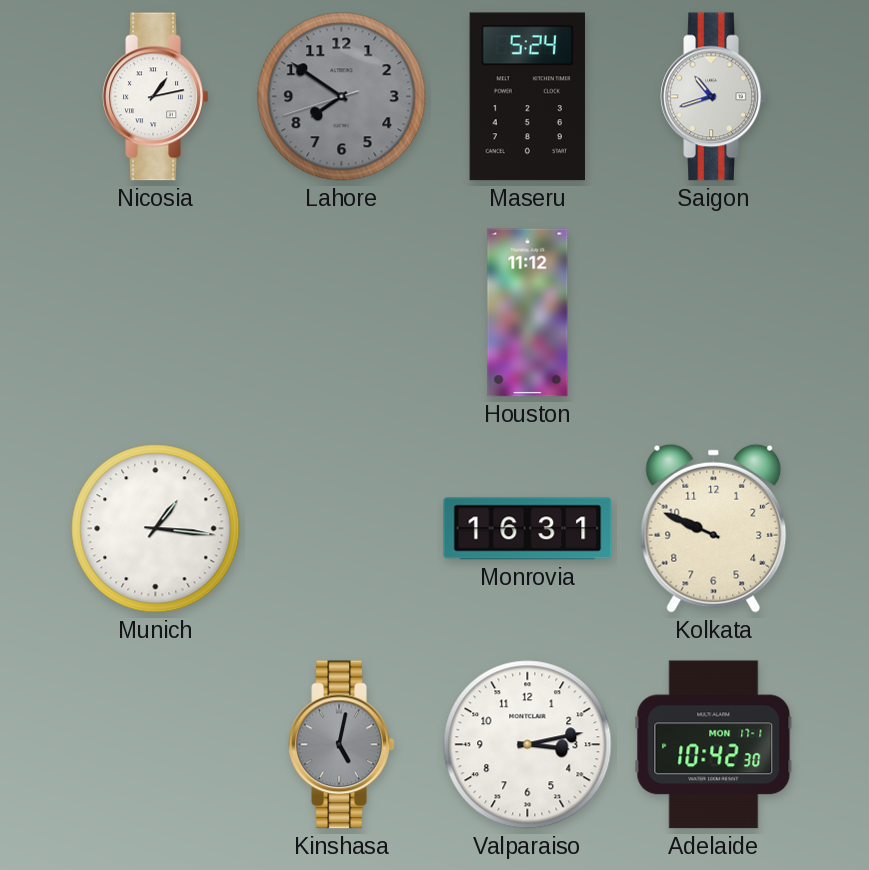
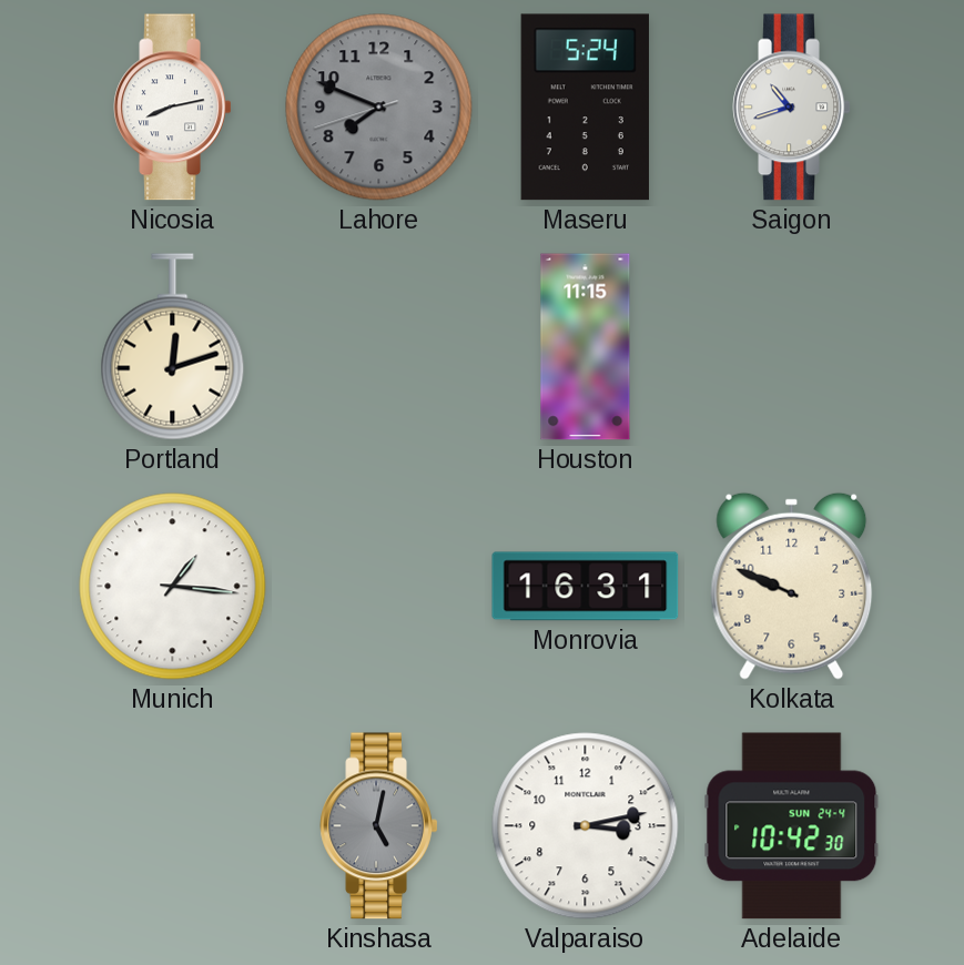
Nicosia: 1:13 -> 8:13 (173, 108)
Lahore: 7:50 -> 7:48 (379, 108)
Portland: none -> 12:12 (173, 347)
Houston: 11:12 -> 11:15 (586, 347)
Adelaide date: MON 17-1 -> SUN 24-4 (792, 826)
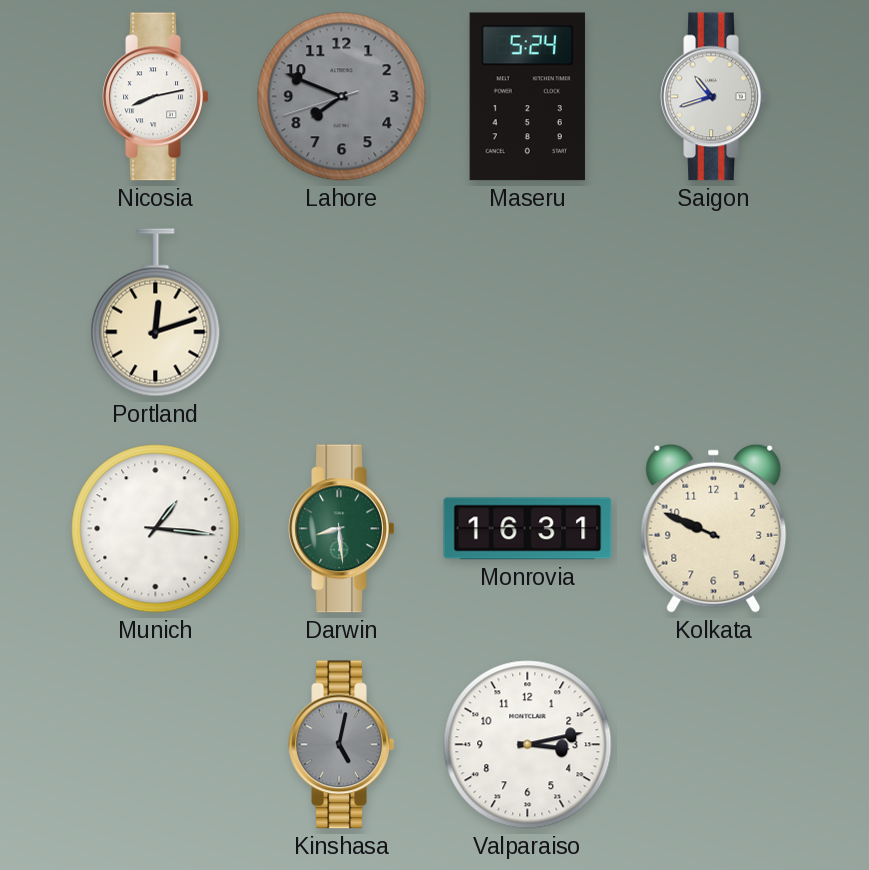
Houston: 11:15 -> none (586, 347)
Darwin: none -> 8:29 (342, 529)
Adelaide: 10:42 -> none (792, 826)
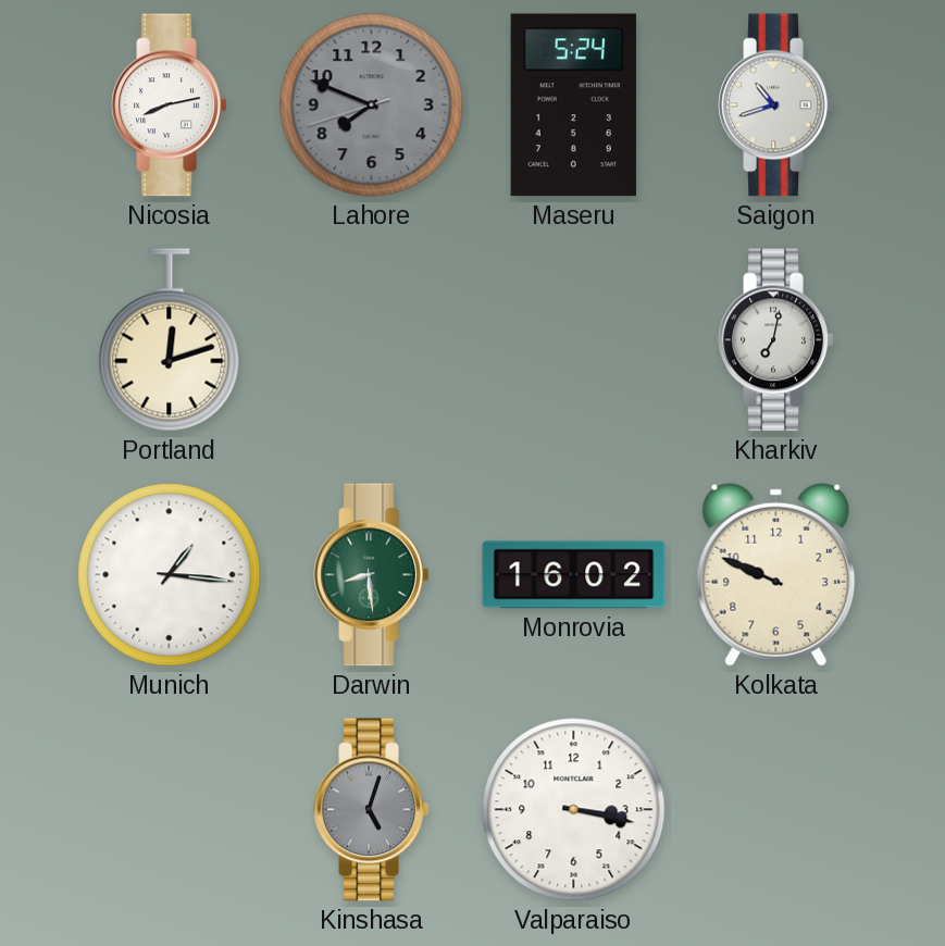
Kharkiv: none -> 7:02 (776, 340)
Monrovia: 16:31 -> 16:02 (574, 575)
Kinshasa: 5:02 -> 5:03 (372, 810)
Valparaiso: 3:13 -> 3:17 (574, 810)
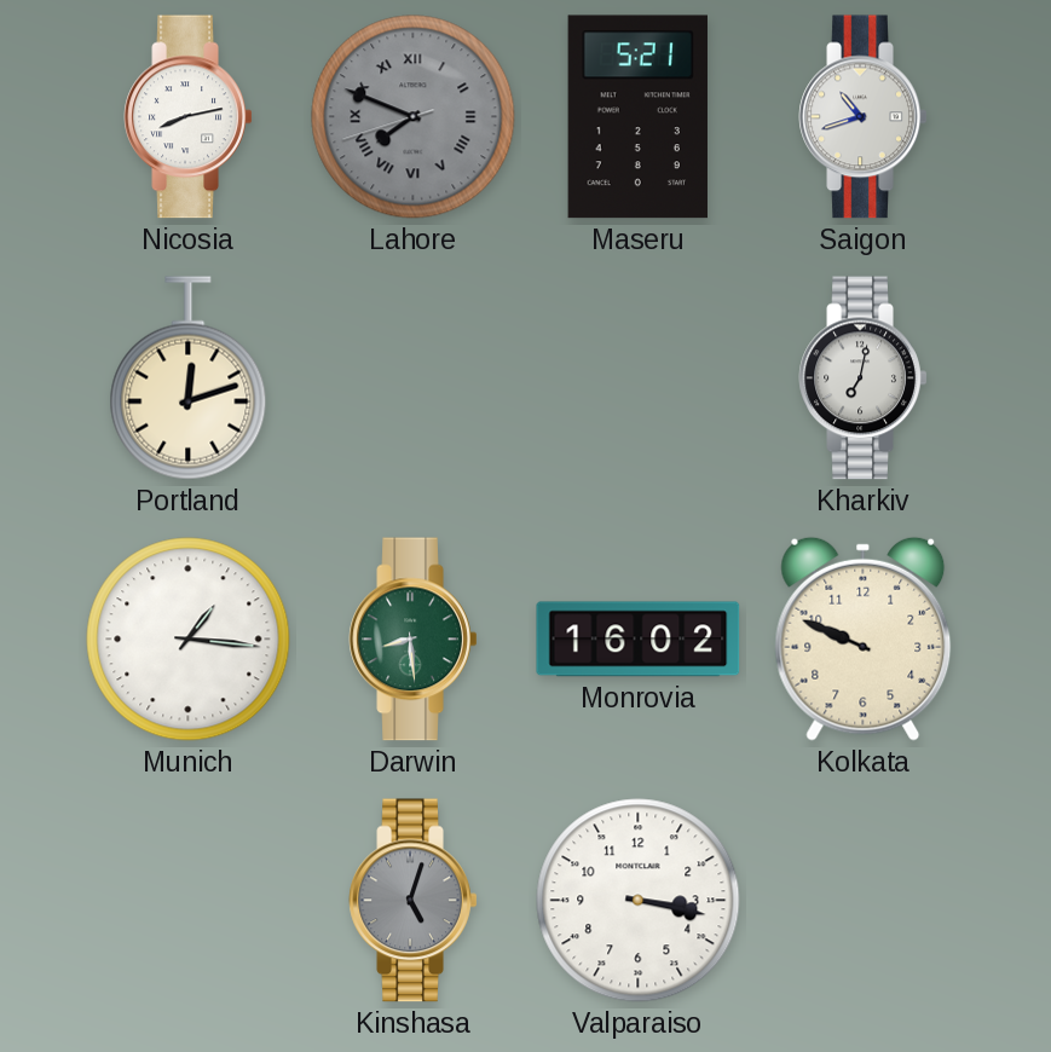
Lahore numerals: Arabic -> Roman (414, 117)
Maseru: 5:24 -> 5:21 (637, 117)
